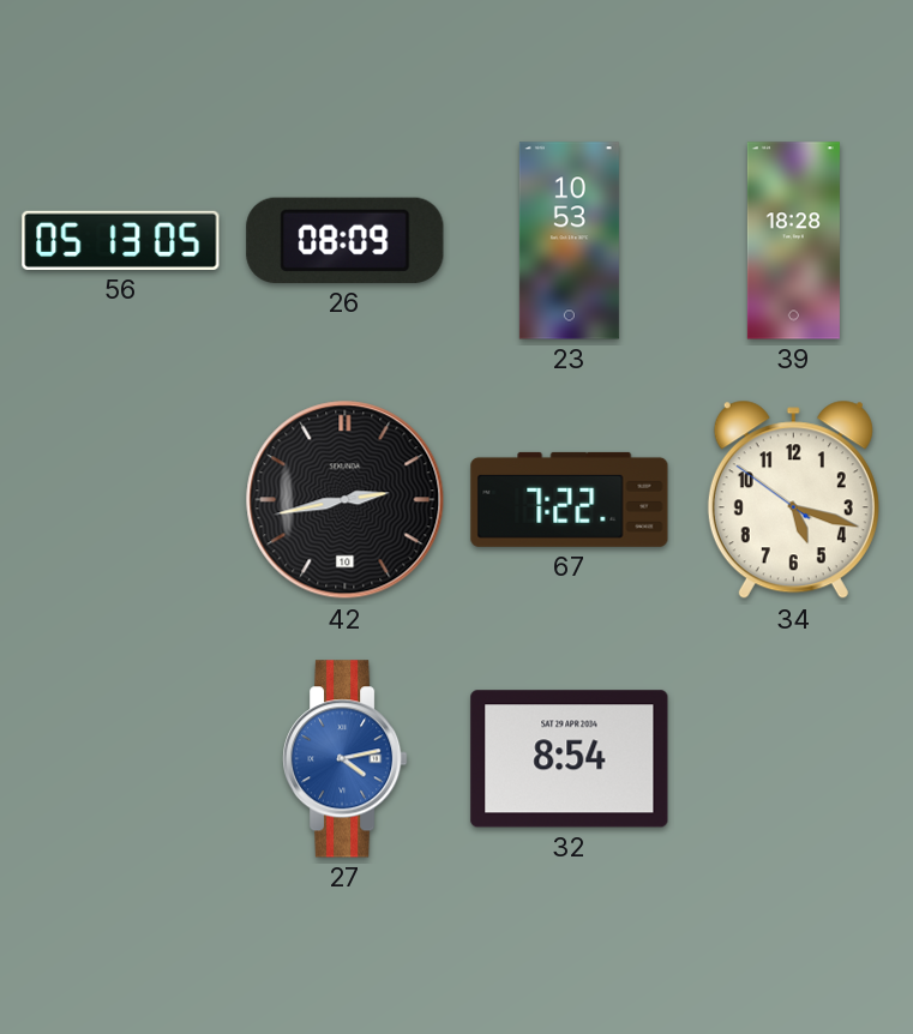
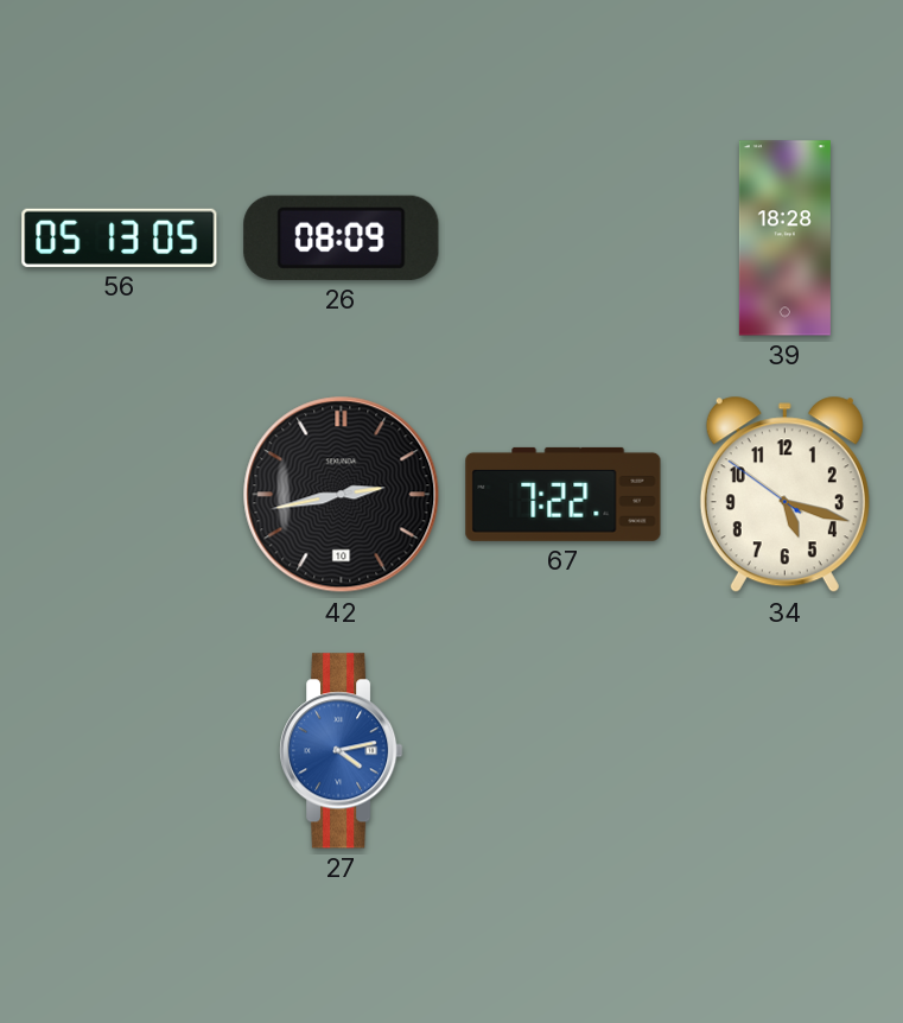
23: 10:53 -> none (569, 241)
32: 8:54 -> none (570, 759)
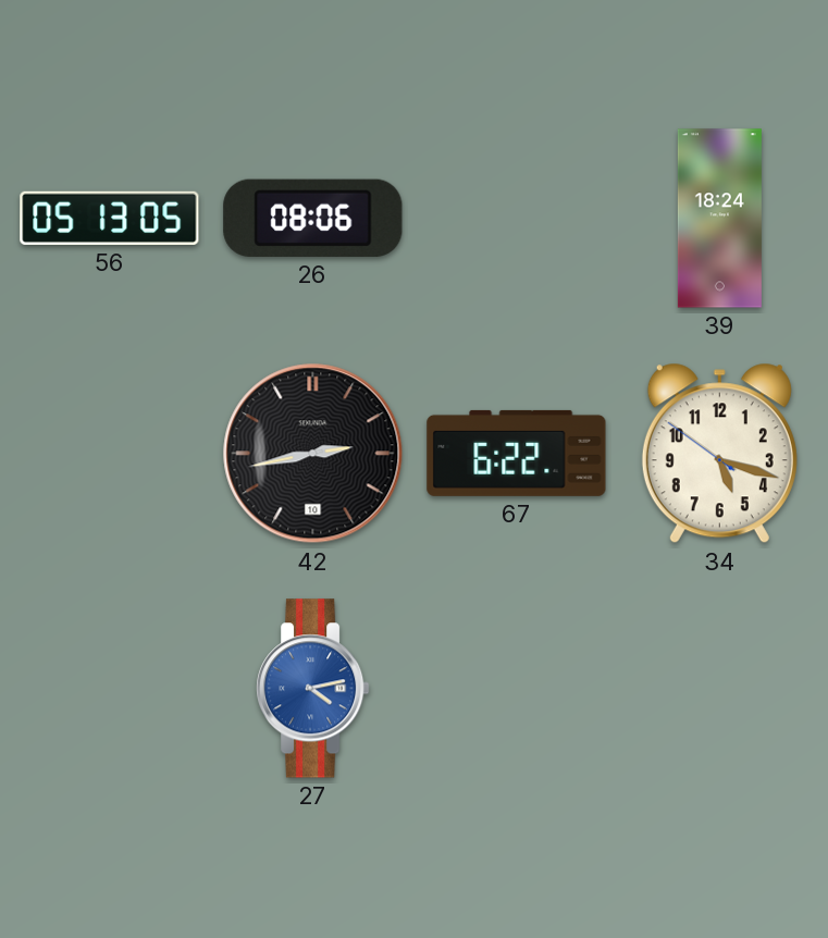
26: 08:09 -> 08:06 (313, 218)
39: 18:28 -> 18:24 (719, 219)
67: 7:22 -> 6:22 (517, 453)
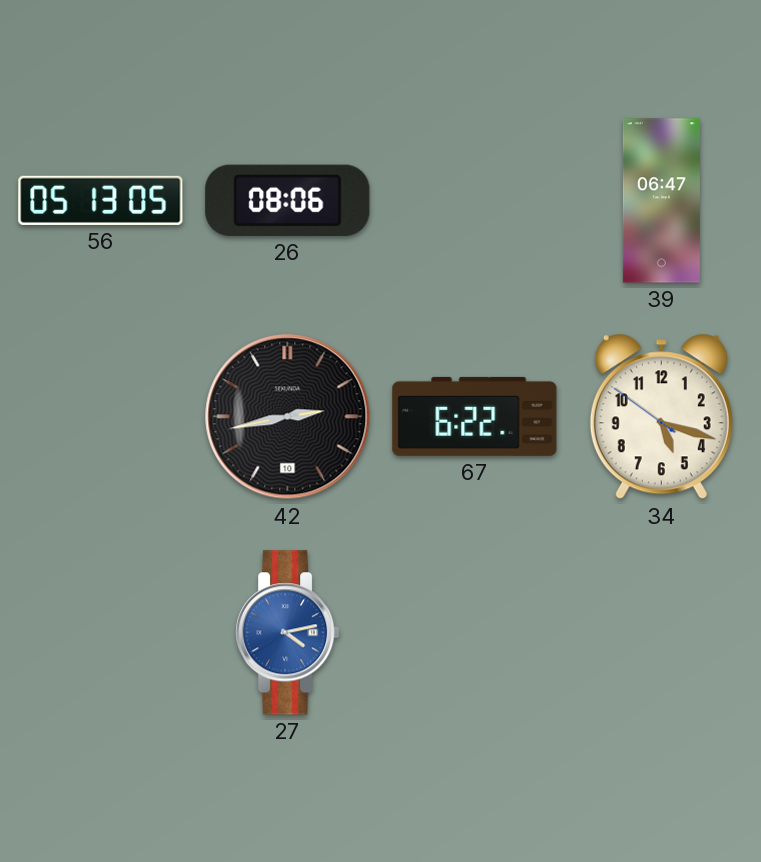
39: 18:24 -> 06:47 (661, 201)
